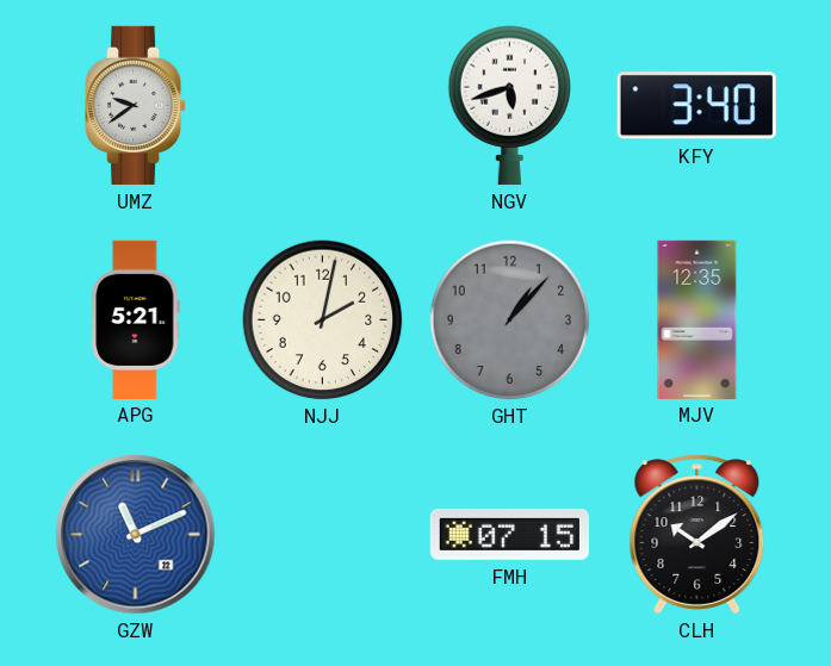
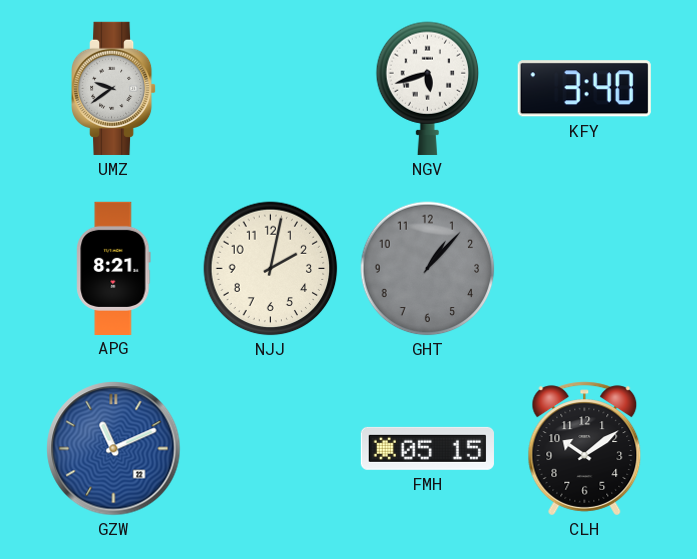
APG: 5:21 -> 8:21 (114, 268)
MJV: 12:35 -> none (697, 319)
FMH: 07:15 -> 05:15 (427, 448)
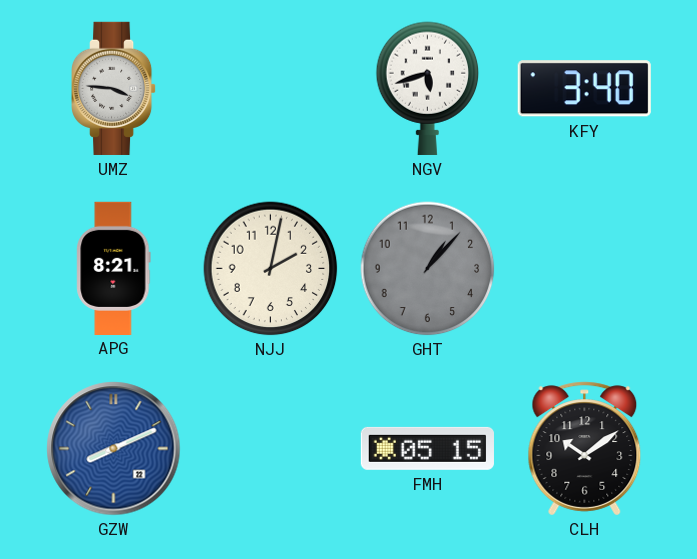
UMZ: 9:39 -> 3:46 (115, 88)
GZW: 11:11 -> 8:11 (114, 449)
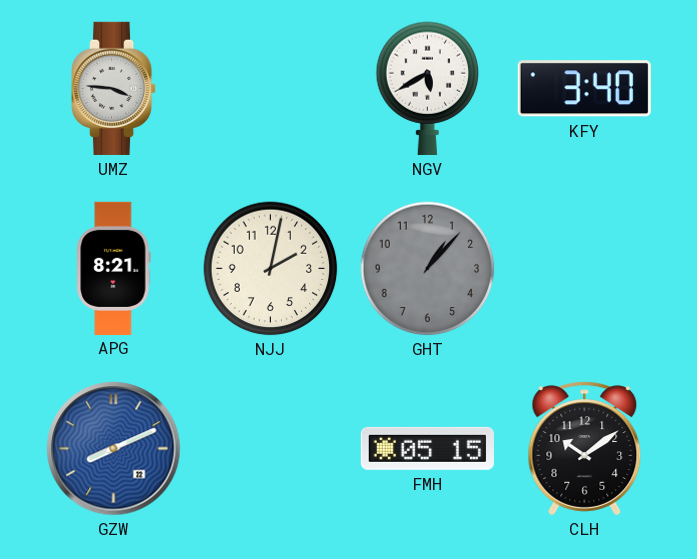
NGV: 5:42 -> 5:40 (428, 88)
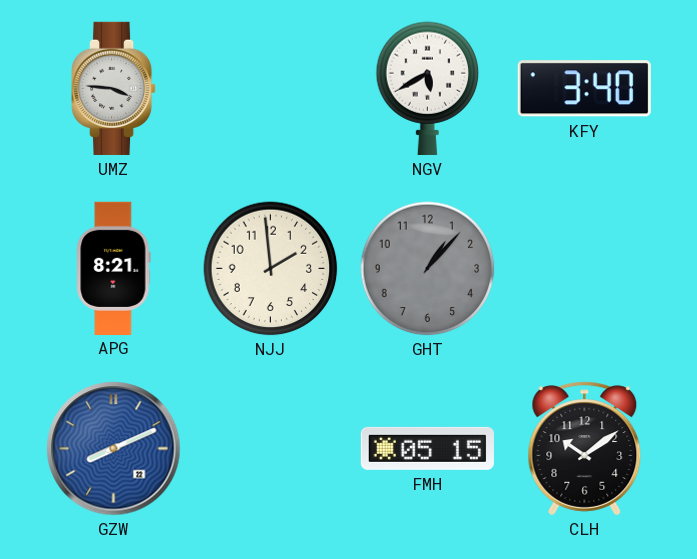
NJJ: 2:02 -> 1:59 (271, 269)
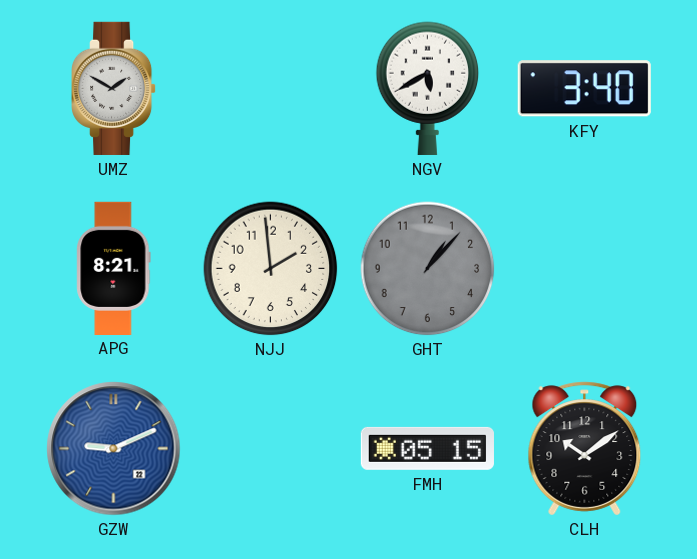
UMZ: 3:46 -> 1:50 (115, 88)
GZW: 8:11 -> 9:11 (114, 449)
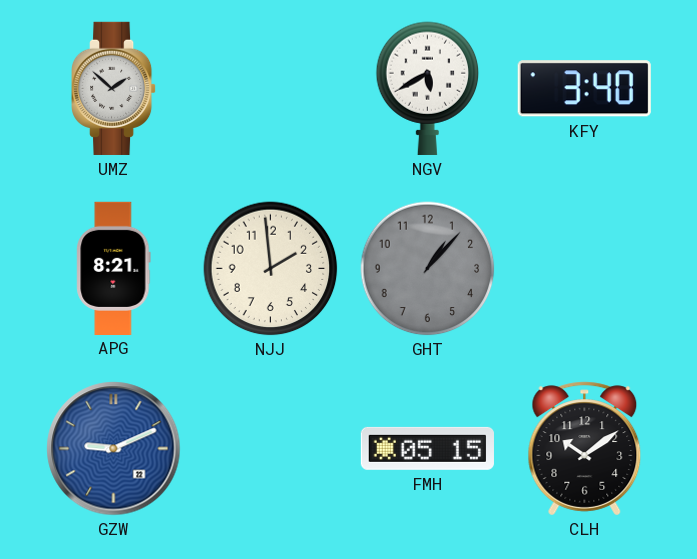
UMZ: 1:50 -> 1:52 (115, 88)
